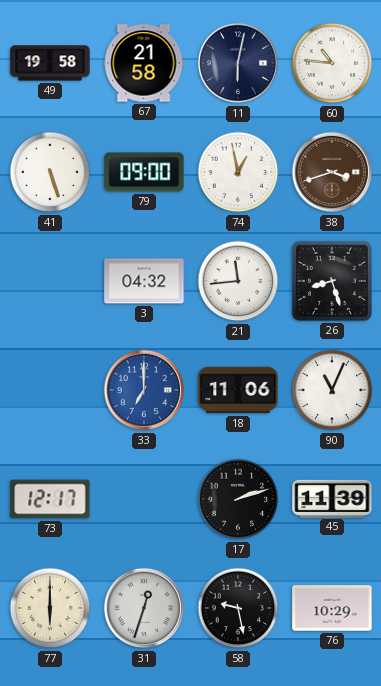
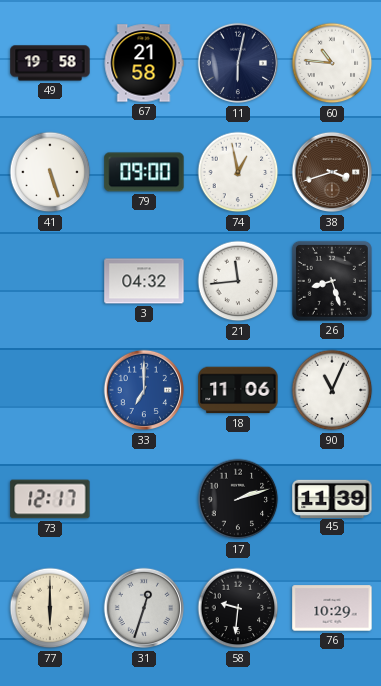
58: 9:28 -> 9:31 (238, 608)
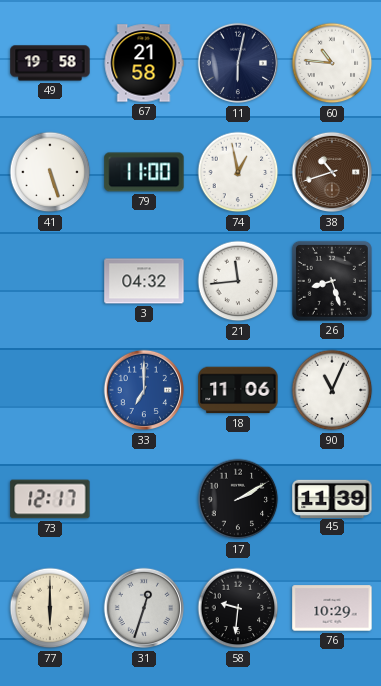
79: 09:00 -> 11:00 (144, 172)
38: 3:42 -> 10:42 (332, 172)
17: 2:12 -> 2:10 (238, 499)
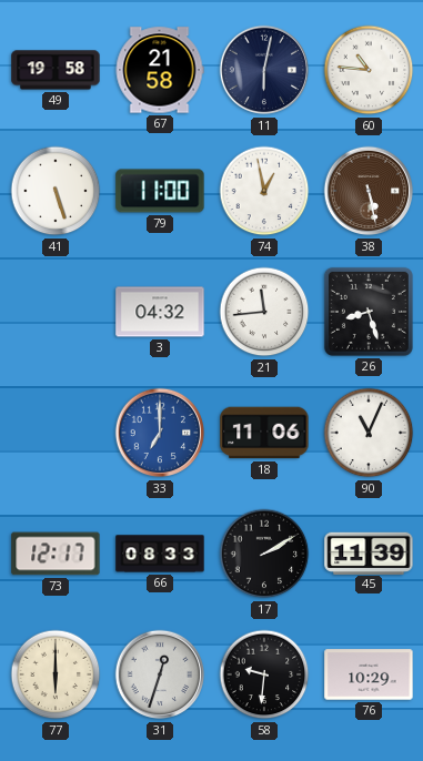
38: 10:42 -> 5:28 (369, 191)
66: none -> 08:33 (160, 554)
